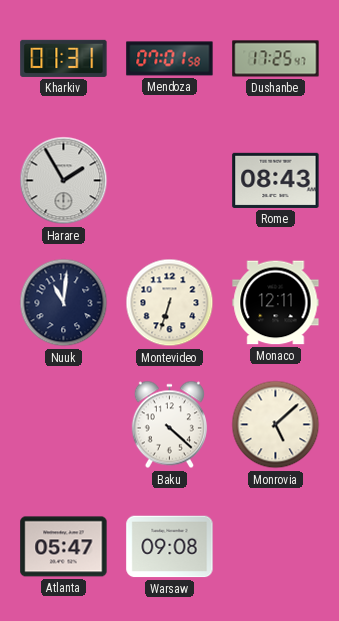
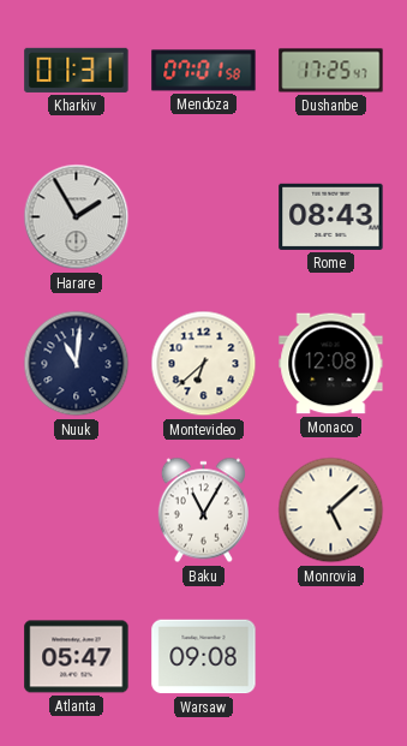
Montevideo: 6:33 -> 6:38 (204, 364)
Monaco: 12:11 -> 12:08 (331, 364)
Baku: 4:22 -> 11:05 (203, 511)
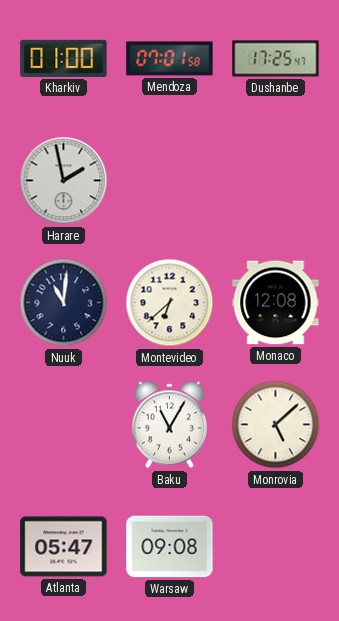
Kharkiv: 01:31 -> 01:00 (64, 58)
Harare: 1:55 -> 1:58 (64, 181)
Rome: 08:43 -> none (331, 216)
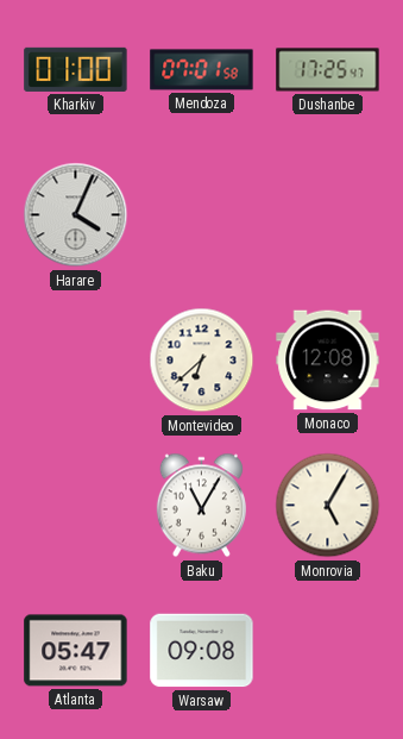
Harare: 1:58 -> 4:04 (76, 215)
Nuuk: 11:01 -> none (64, 303)
Monrovia: 5:08 -> 5:05 (328, 506)
